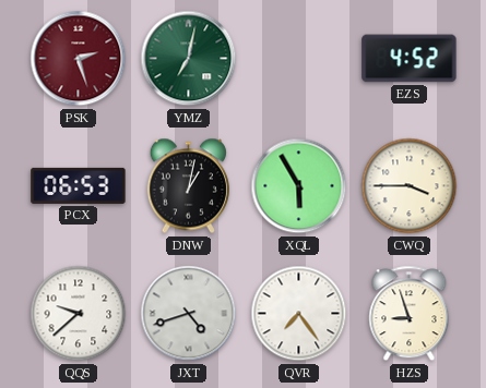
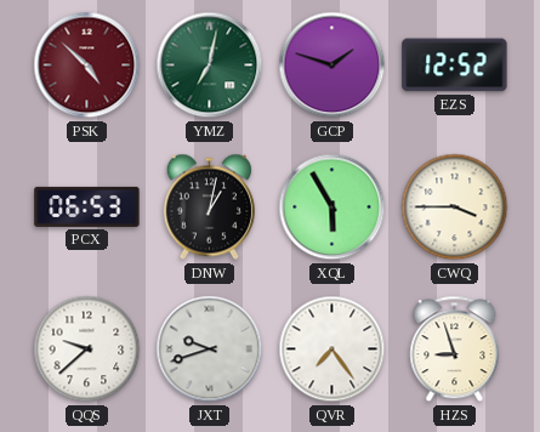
PSK: 2:27 -> 4:52 (87, 66)
GCP: none -> 1:48 (332, 66)
EZS: 4:52 -> 12:52 (455, 66)
JXT: 4:42 -> 9:42 (210, 349)
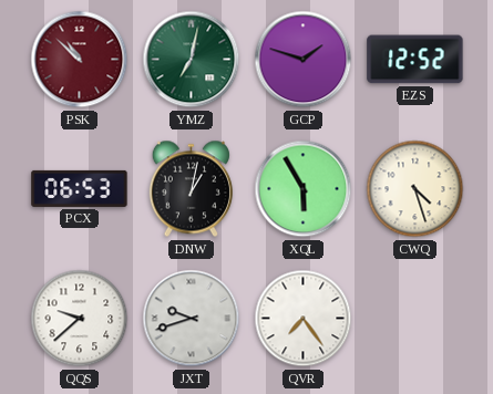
PSK: 4:52 -> 10:52 (80, 60)
CWQ: 3:45 -> 4:27 (415, 189)
HZS: 8:57 -> none (455, 349)
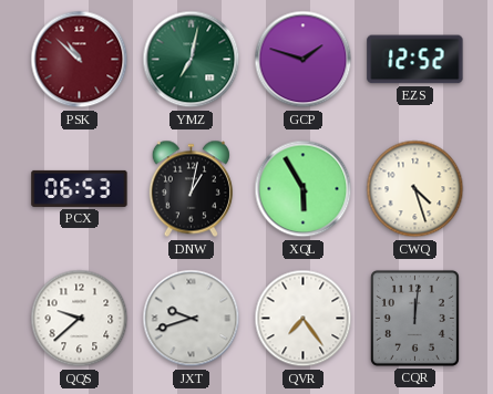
CQR: none -> 12:01 (414, 318)
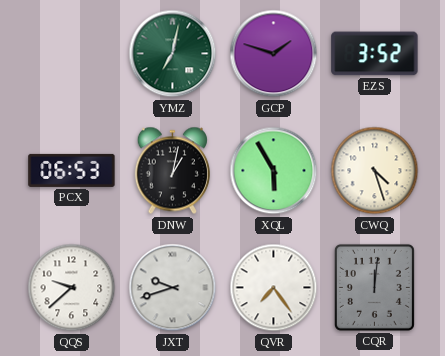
PSK: 10:52 -> none (80, 60)
EZS: 12:52 -> 3:52 (375, 54)
